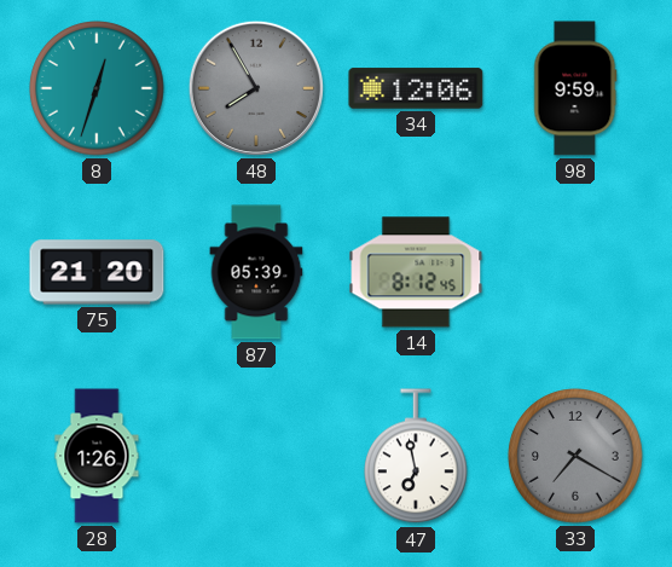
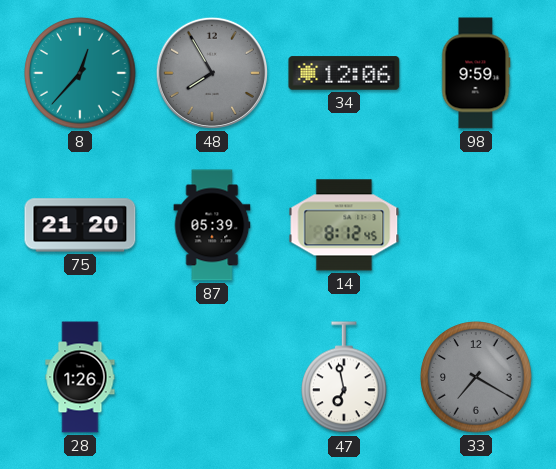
8: 12:33 -> 12:37 (80, 73)
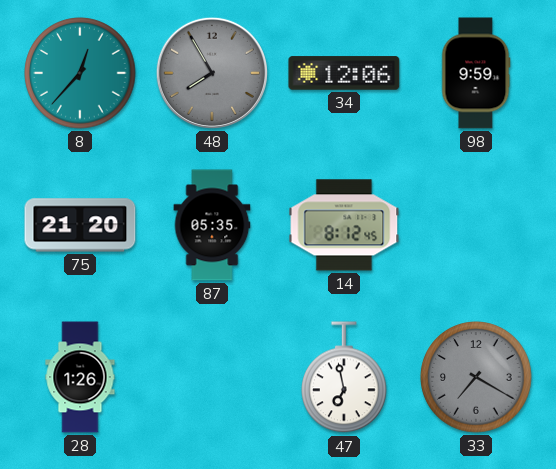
87: 05:39 -> 05:35 (212, 225)
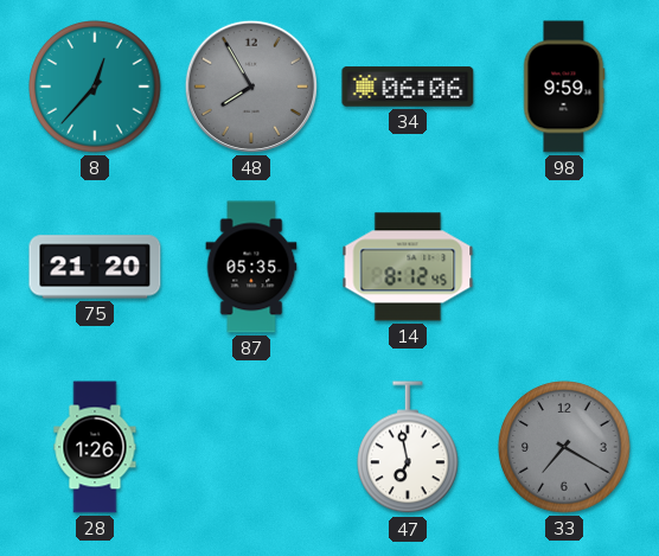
34: 12:06 -> 06:06 (408, 87)
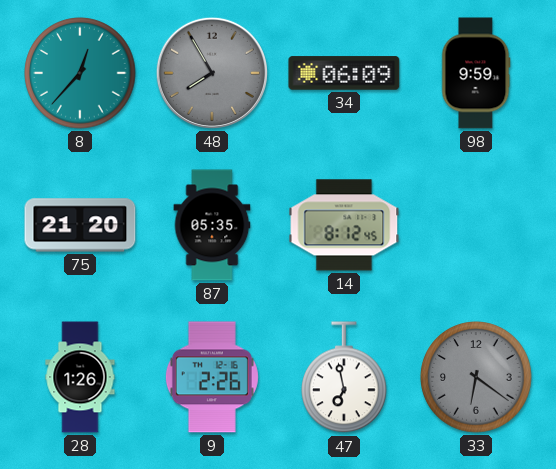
34: 06:06 -> 06:09 (344, 73)
9: none -> 2:26 (212, 377)
33: 7:20 -> 6:21 (476, 377)
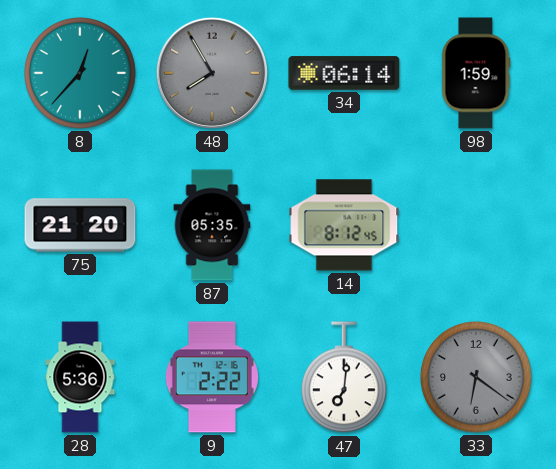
34: 06:09 -> 06:14 (344, 73)
98: 9:59 -> 1:59 (476, 73)
28: 1:26 -> 5:36 (80, 377)
9: 2:26 -> 2:22 (212, 377)
47: 6:58 -> 7:01 (345, 378)
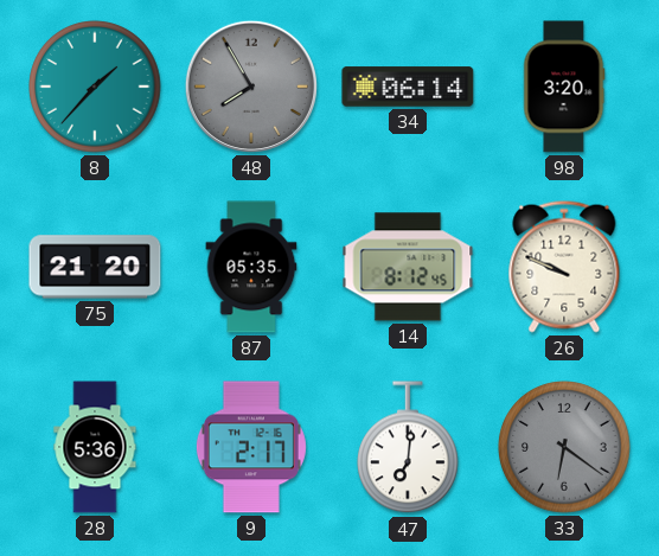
8: 12:37 -> 1:37 (95, 87)
98: 1:59 -> 3:20 (564, 87)
26: none -> 9:49 (564, 267)
9: 2:22 -> 2:17 (251, 447)
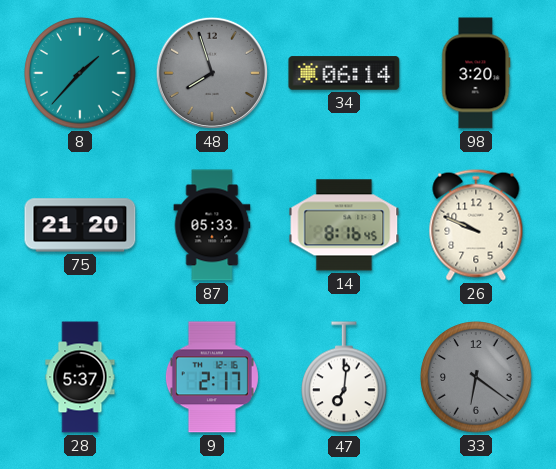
48: 7:55 -> 7:57 (212, 73)
87: 05:35 -> 05:33 (212, 225)
14: 8:12 -> 8:16 (344, 225)
28: 5:36 -> 5:37 (80, 377)
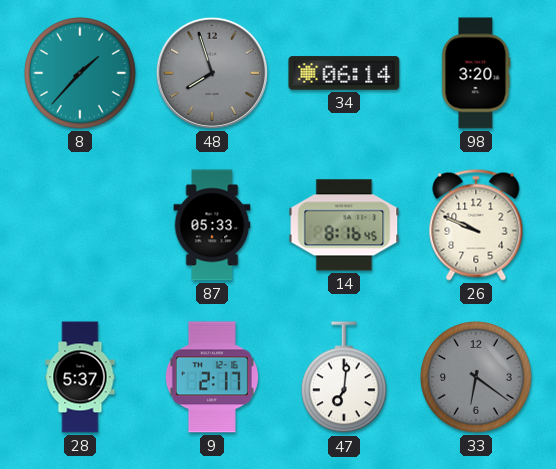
75: 21:20 -> none (80, 225)
